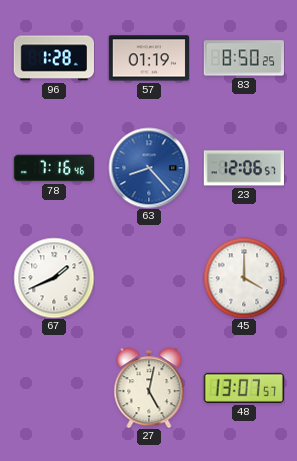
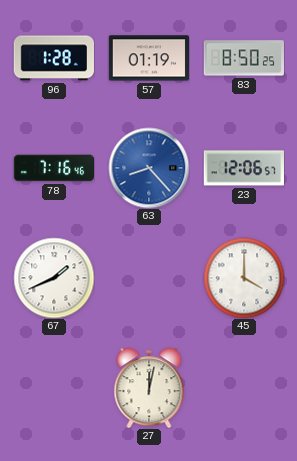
27: 5:02 -> 12:02 (149, 388)
48: 13:07 -> none (243, 388)
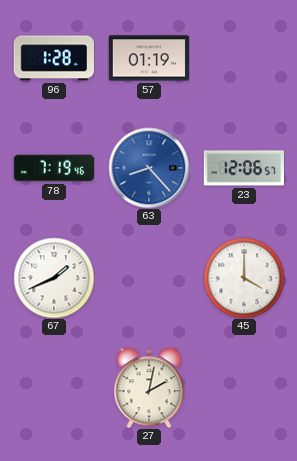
83: 8:50 -> none (244, 58)
78: 7:16 -> 7:19 (53, 168)
27: 12:02 -> 2:02 (149, 388)
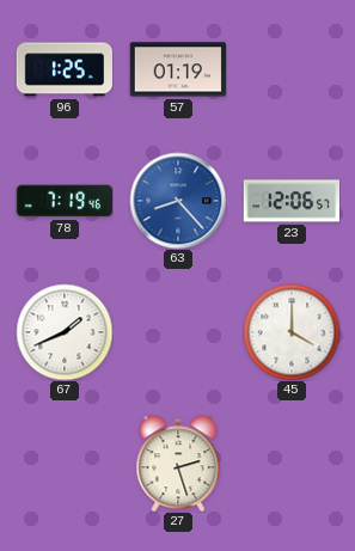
96: 1:28 -> 1:25 (63, 69)
27: 2:02 -> 2:27 (178, 464)
